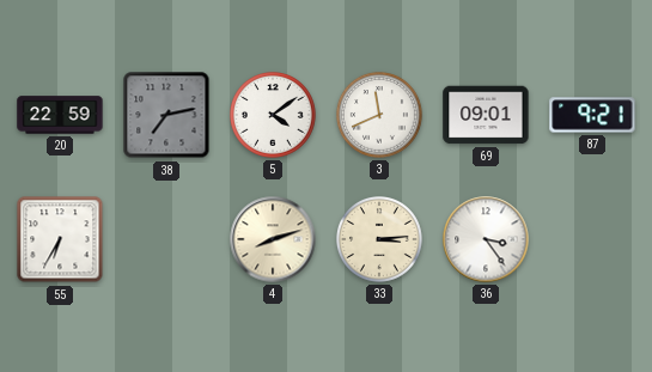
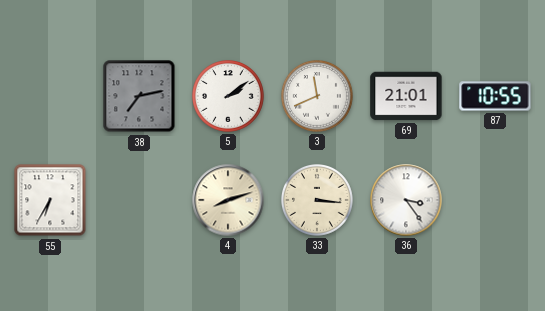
20: 22:59 -> none (60, 115)
5: 4:09 -> 2:09 (229, 97)
69: 09:01 -> 21:01 (406, 96)
87: 9:21 -> 10:55 (495, 96)
33: 3:14 -> 3:16 (318, 201)
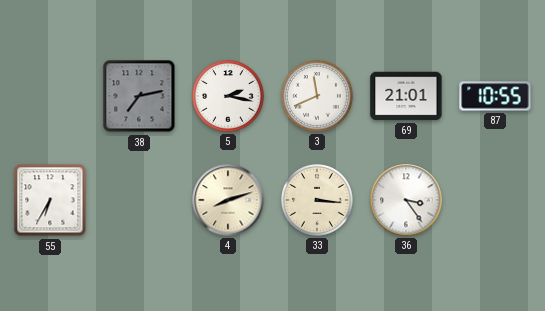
5: 2:09 -> 2:17 (229, 97)
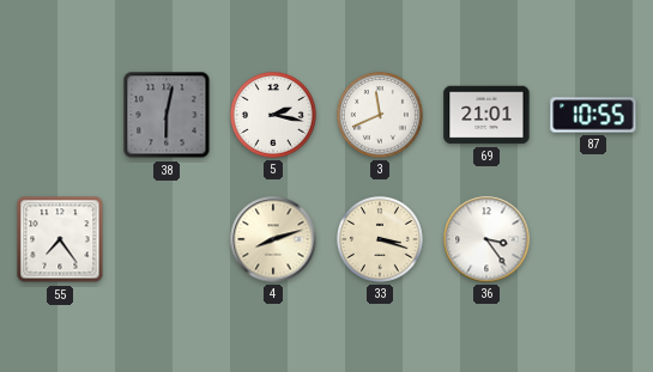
38: 7:13 -> 6:02 (167, 115)
55: 6:35 -> 7:24 (60, 239)
33: 3:16 -> 3:18 (381, 240)
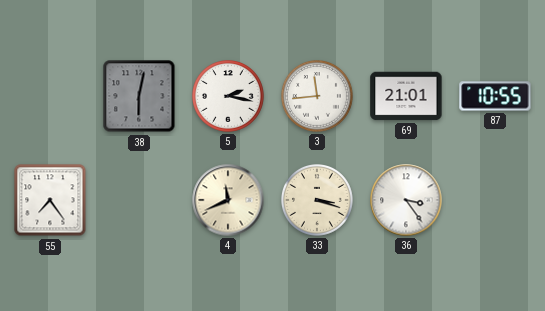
3: 11:41 -> 11:44 (318, 97)
4: 8:12 -> 11:41 (228, 200)
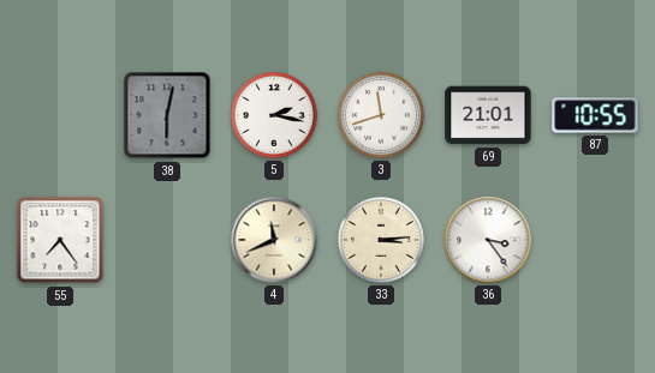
3: 11:44 -> 11:42 (382, 116)
33: 3:18 -> 3:14 (382, 241)
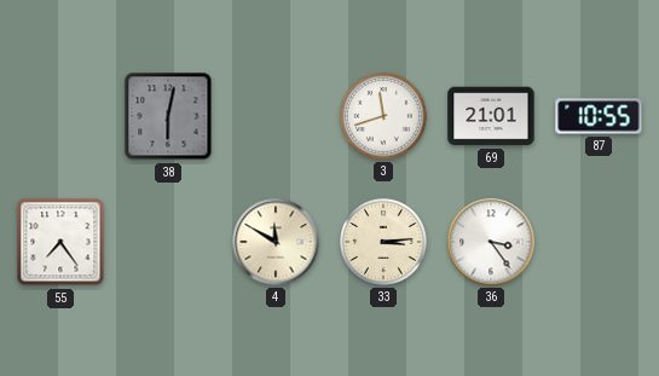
5: 2:17 -> none (275, 116)
4: 11:41 -> 11:50 (276, 242)
